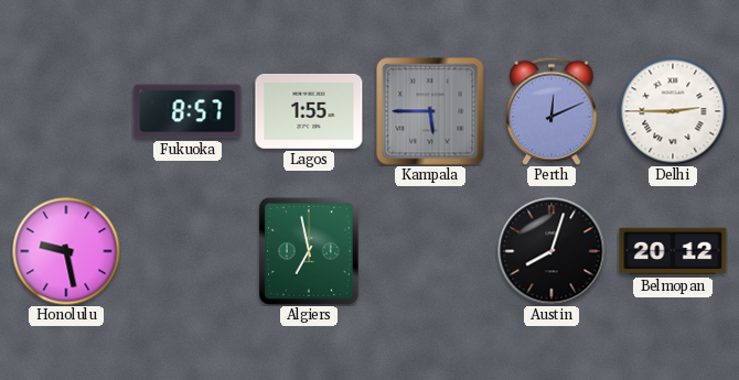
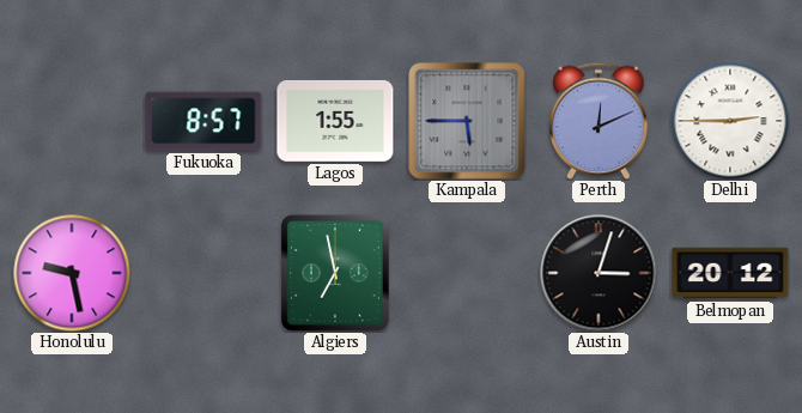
Austin: 8:03 -> 3:03 (599, 273)
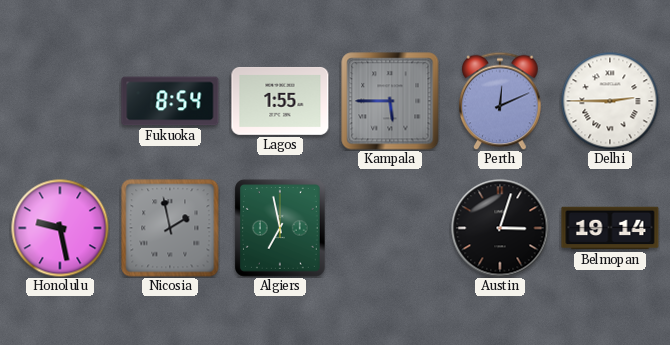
Fukuoka: 8:57 -> 8:54 (170, 101)
Nicosia: none -> 1:58 (170, 228)
Belmopan: 20:12 -> 19:14 (610, 228)
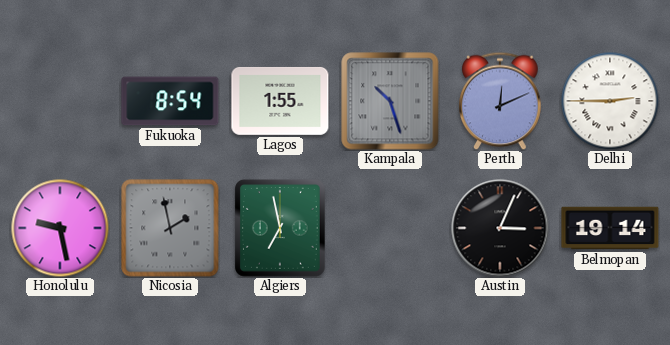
Kampala: 5:45 -> 10:27 (390, 101)
Austin: 3:03 -> 3:04 (500, 228)
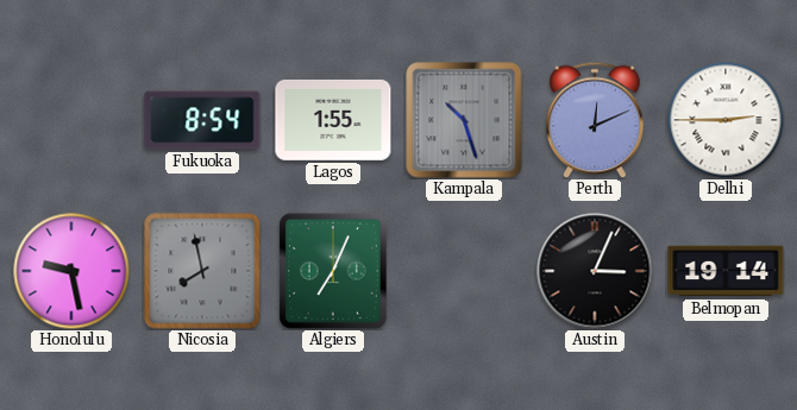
Nicosia: 1:58 -> 7:58 (202, 271)
Algiers: 6:58 -> 7:04 (333, 271)
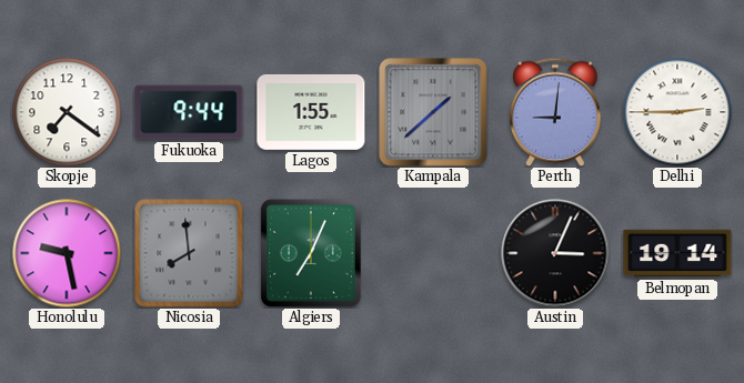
Skopje: none -> 7:21 (67, 112)
Fukuoka: 8:54 -> 9:44 (189, 112)
Kampala: 10:27 -> 1:38 (433, 112)
Perth: 12:11 -> 9:01 (555, 112)
Nicosia: 7:58 -> 7:59 (189, 253)
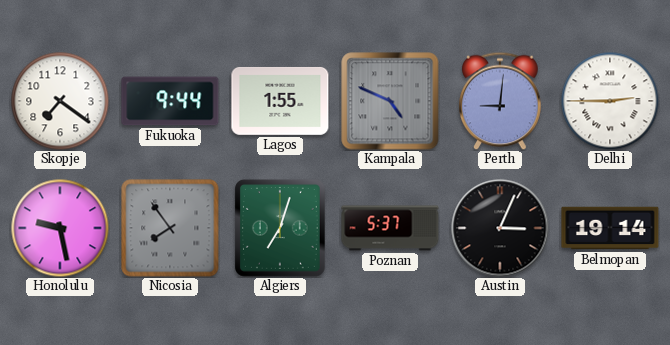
Kampala: 1:38 -> 4:49 (390, 101)
Nicosia: 7:59 -> 7:54 (170, 228)
Algiers: 7:04 -> 7:03 (280, 228)
Poznan: none -> 5:37 (390, 228)
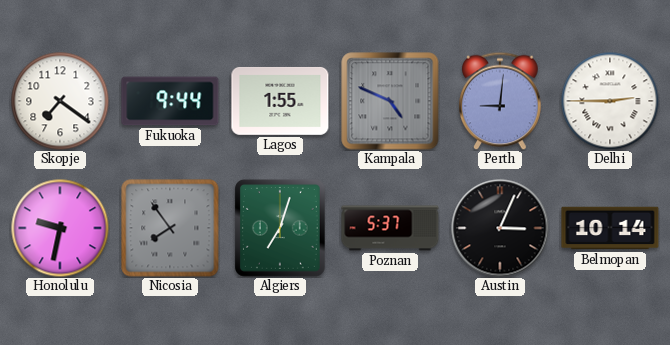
Honolulu: 9:28 -> 9:32 (60, 228)
Belmopan: 19:14 -> 10:14 (610, 228)
